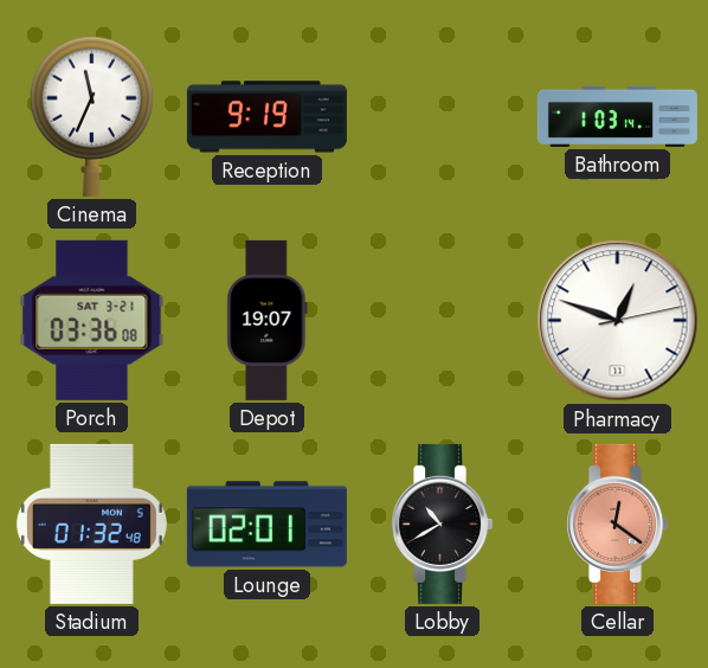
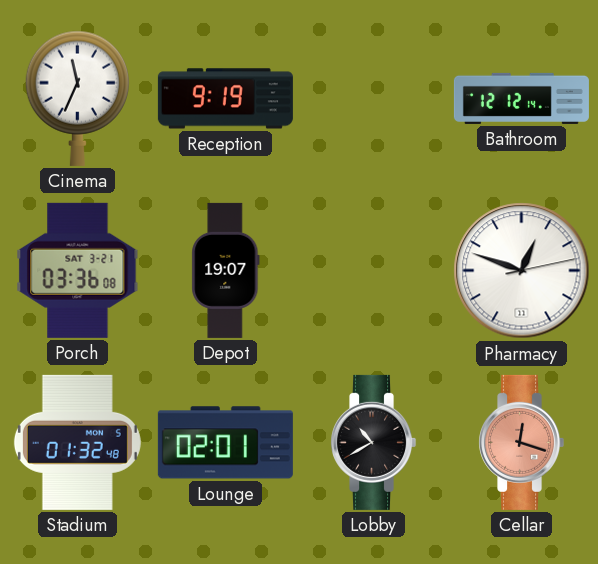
Bathroom: 1:03 -> 12:12 (521, 98)
Cellar: 12:21 -> 12:18 (522, 442)
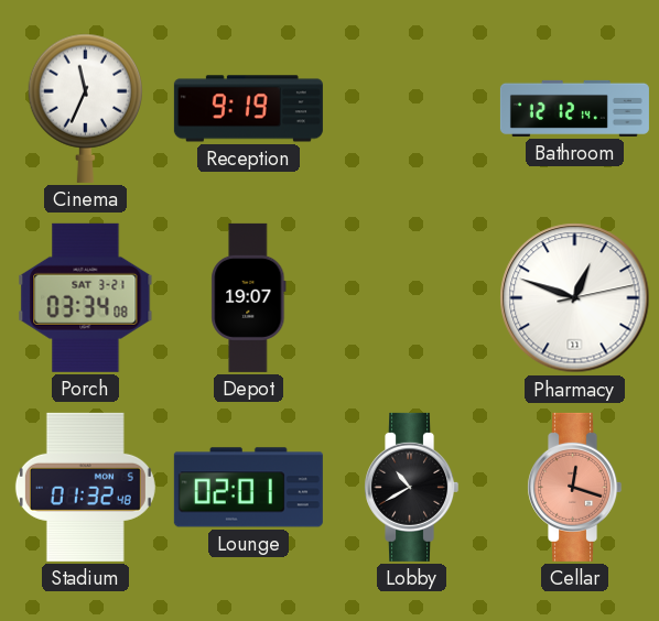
Porch: 03:36 -> 03:34 (86, 297)
